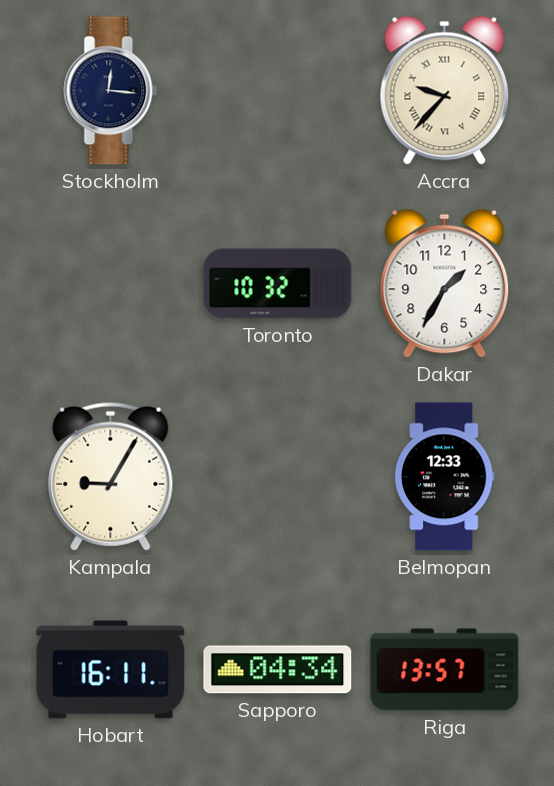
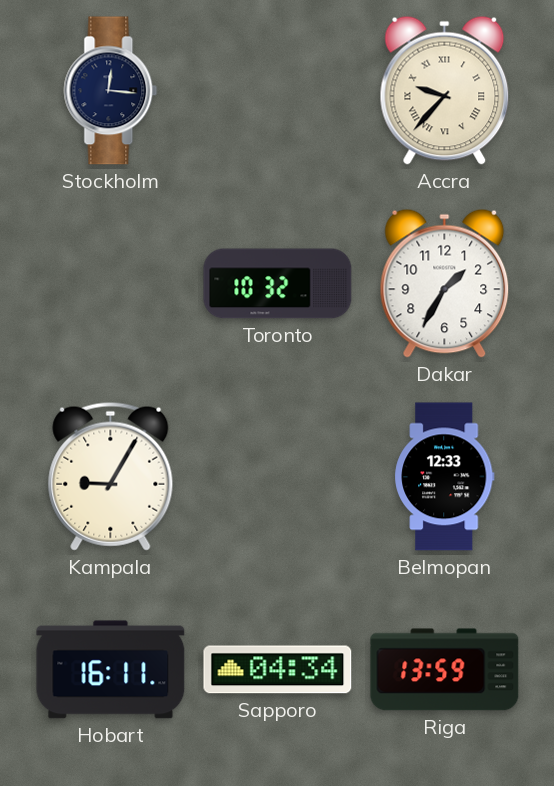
Riga: 13:57 -> 13:59 (445, 670)
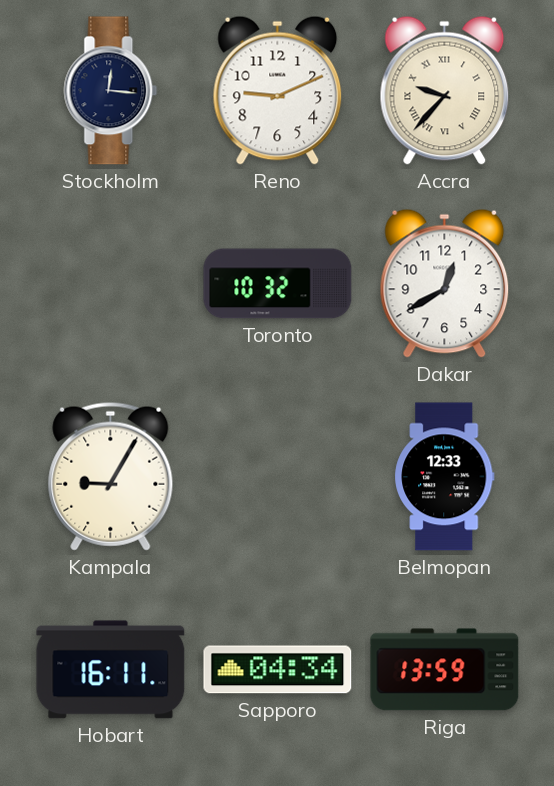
Reno: none -> 9:11 (278, 90)
Dakar: 1:35 -> 12:40 (445, 283)
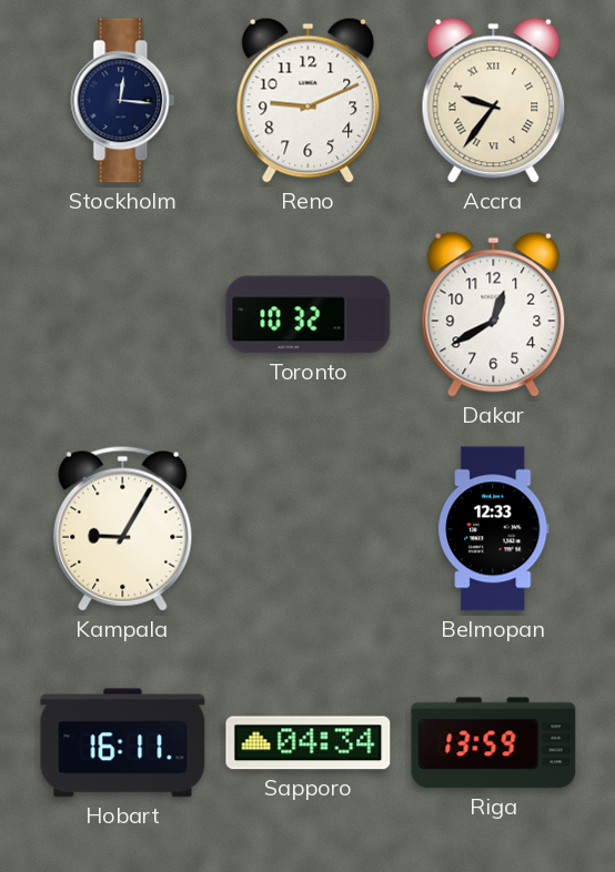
Accra: 9:37 -> 9:36 (494, 100)
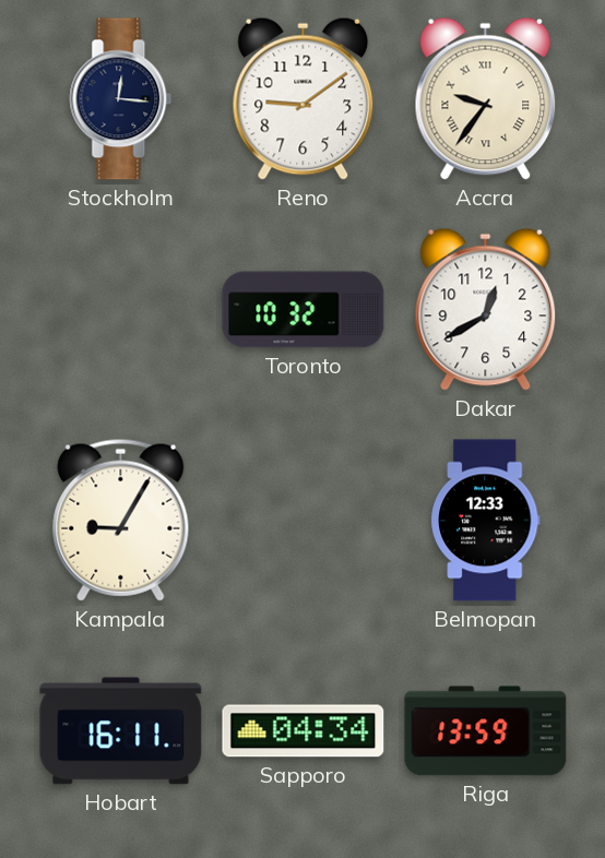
Reno: 9:11 -> 9:09 (304, 98)
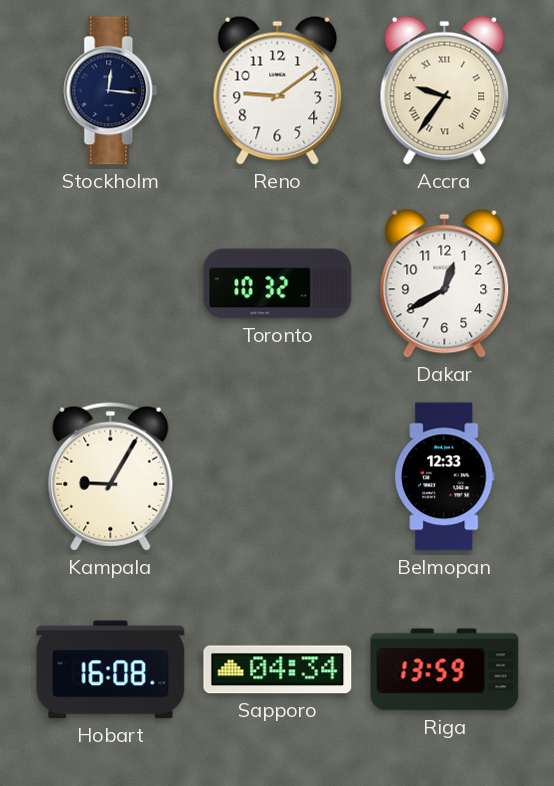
Hobart: 16:11 -> 16:08 (111, 670)
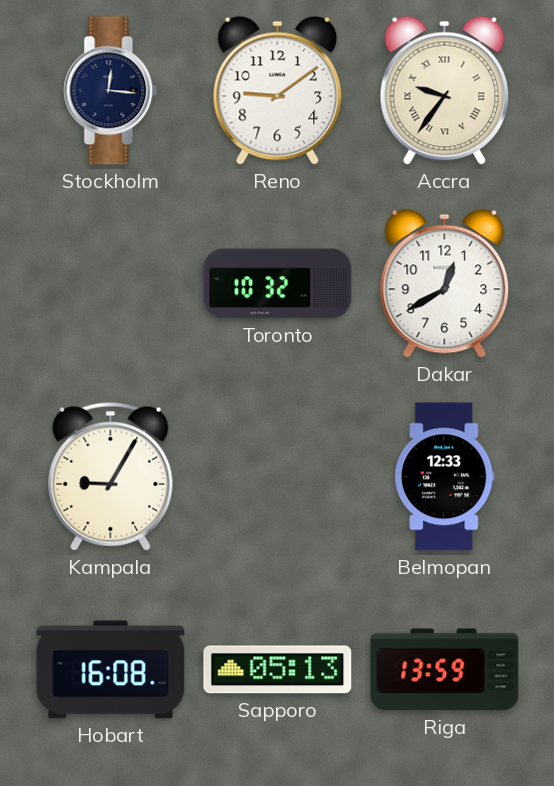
Sapporo: 04:34 -> 05:13 (278, 670)
